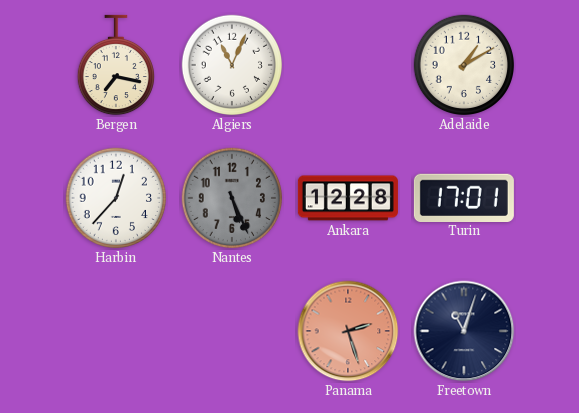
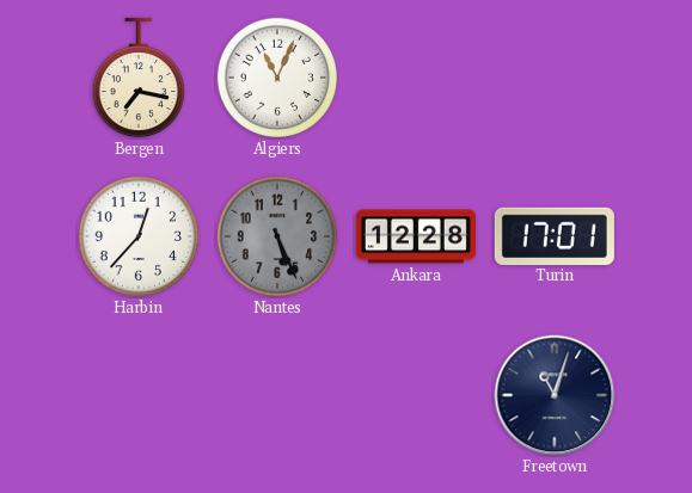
Adelaide: 1:10 -> none (464, 65)
Panama: 2:27 -> none (348, 331)
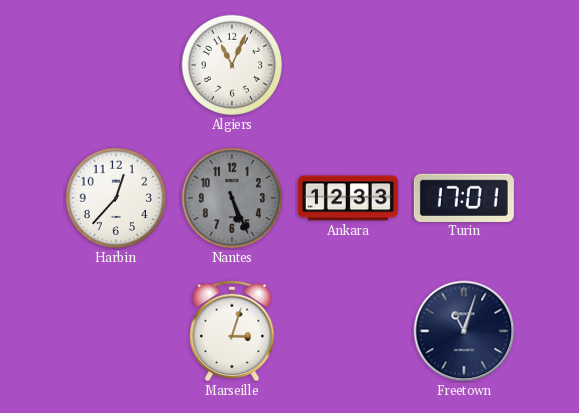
Bergen: 7:17 -> none (137, 78)
Ankara: 12:28 -> 12:33 (348, 198)
Marseille: none -> 3:03 (232, 331)
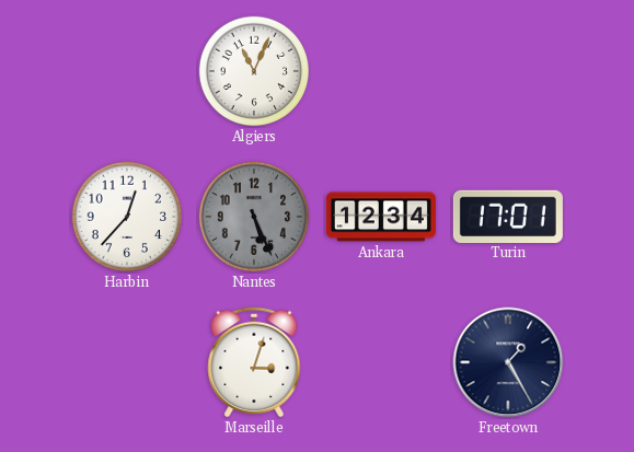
Ankara: 12:33 -> 12:34 (381, 217)
Freetown: 11:03 -> 1:25 (508, 362)
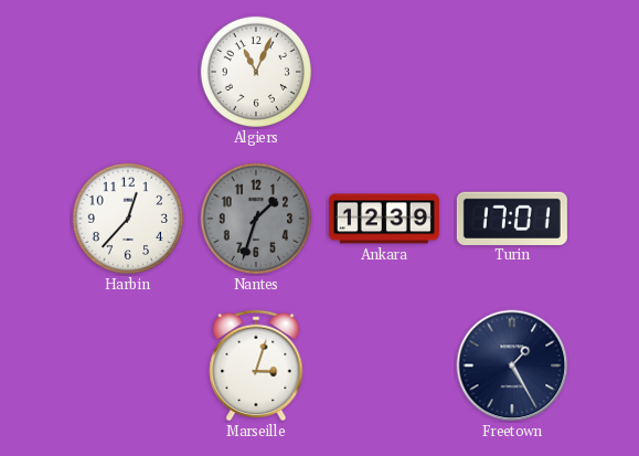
Nantes: 5:26 -> 1:33 (256, 219)
Ankara: 12:34 -> 12:39 (384, 219)
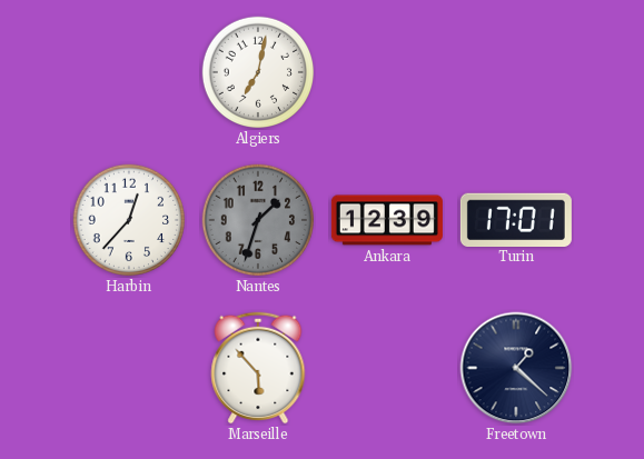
Algiers: 11:04 -> 7:02 (258, 72)
Marseille: 3:03 -> 5:53 (258, 368)
Freetown: 1:25 -> 1:22 (516, 368)
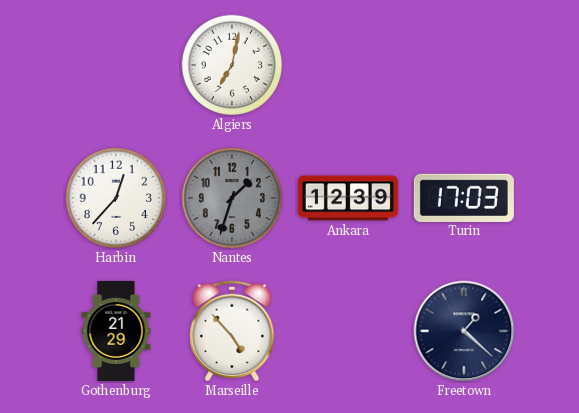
Turin: 17:01 -> 17:03 (464, 197)
Gothenburg: none -> 21:29 (116, 331)
Marseille: 5:53 -> 4:53 (232, 331)
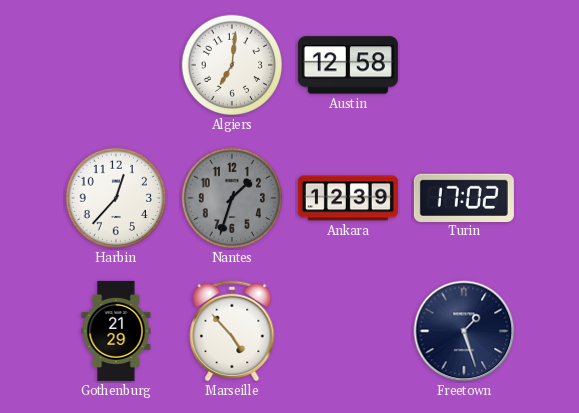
Algiers: 7:02 -> 7:01 (232, 65)
Austin: none -> 12:58 (348, 65)
Turin: 17:03 -> 17:02 (464, 197)
Freetown: 1:22 -> 1:27 (464, 331)
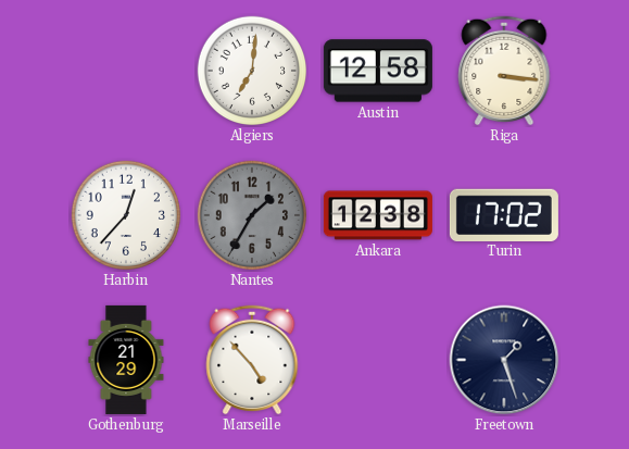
Riga: none -> 3:16 (504, 71)
Nantes: 1:33 -> 1:35 (252, 215)
Ankara: 12:39 -> 12:38 (378, 215)
